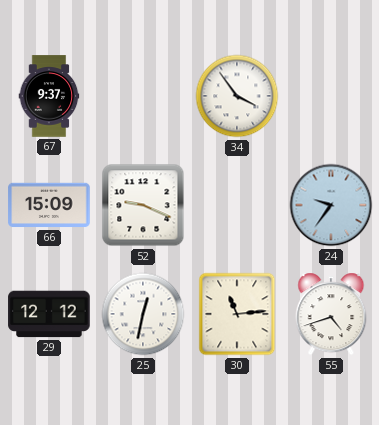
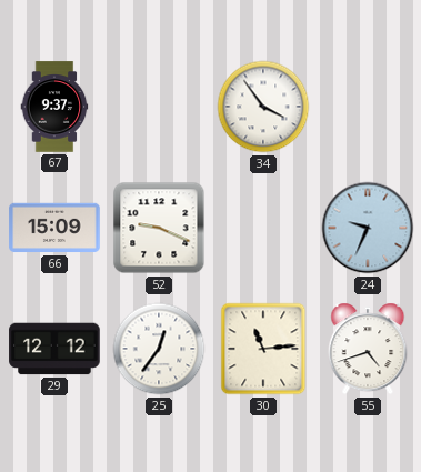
24: 9:36 -> 9:34 (368, 228)
25: 12:32 -> 12:36 (159, 349)
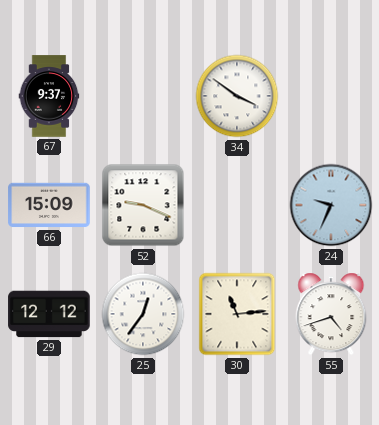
34: 3:54 -> 3:51 (237, 96)
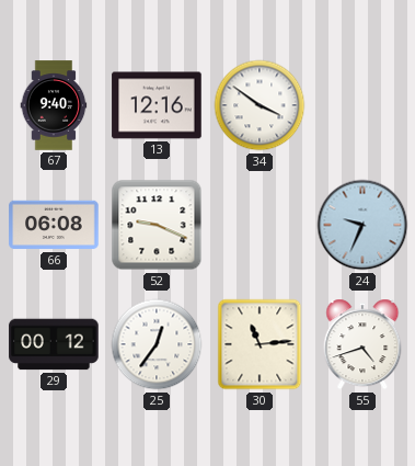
67: 9:37 -> 9:40 (54, 105)
13: none -> 12:16 (157, 105)
66: 15:09 -> 06:08 (54, 225)
29: 12:12 -> 00:12 (54, 344)
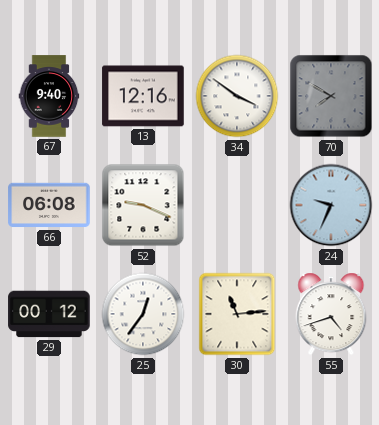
70: none -> 7:50 (331, 96)
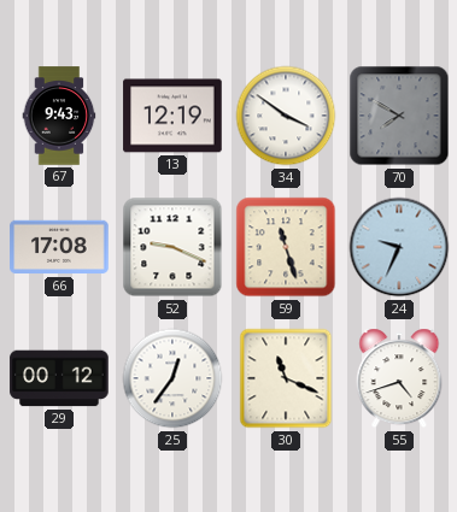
67: 9:40 -> 9:43 (59, 116)
13: 12:16 -> 12:19 (172, 116)
66: 06:08 -> 17:08 (59, 247)
59: none -> 11:27 (286, 247)
30: 11:14 -> 11:19 (286, 378)
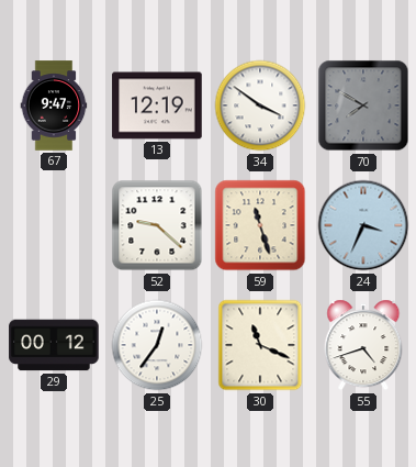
67: 9:43 -> 9:47 (54, 105)
66: 17:08 -> none (59, 247)
52: 9:19 -> 9:22 (157, 225)
24: 9:34 -> 3:34 (363, 225)
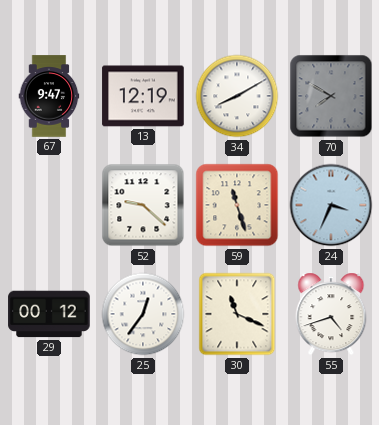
34: 3:51 -> 8:10 (237, 96)
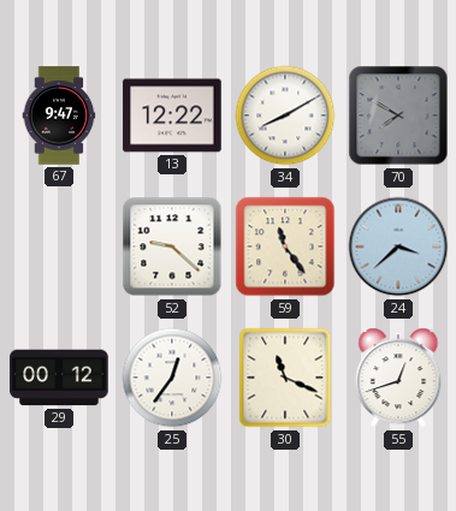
13: 12:19 -> 12:22 (172, 115)
59: 11:27 -> 11:24 (285, 246)
24: 3:34 -> 3:38 (398, 246)
55: 4:42 -> 12:42 (398, 378)
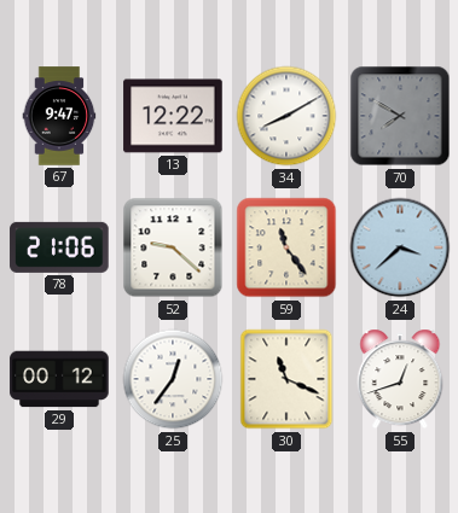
78: none -> 21:06 (59, 247)
